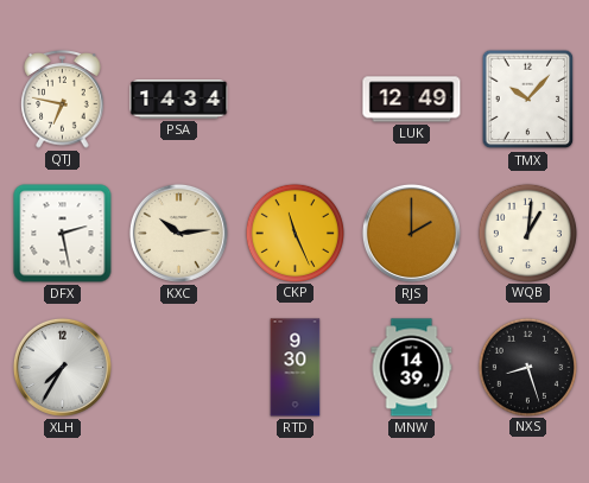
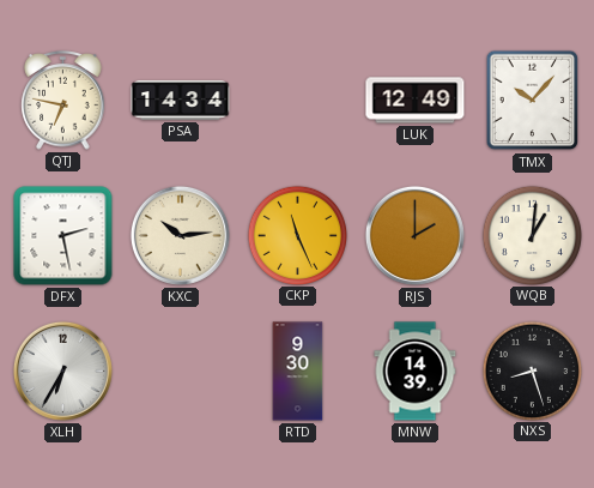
XLH: 7:35 -> 6:35 (62, 370)
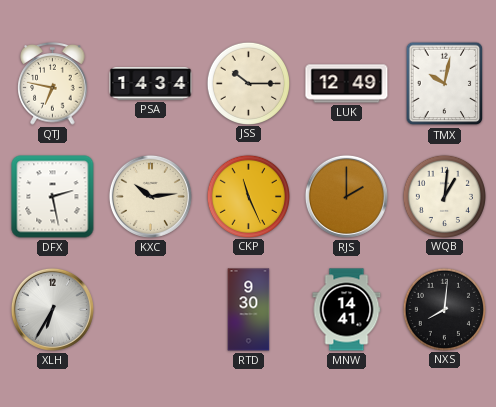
JSS: none -> 10:15 (248, 83)
TMX: 10:07 -> 10:02 (445, 84)
MNW: 14:39 -> 14:41 (347, 310)
NXS: 8:27 -> 8:01 (444, 309)
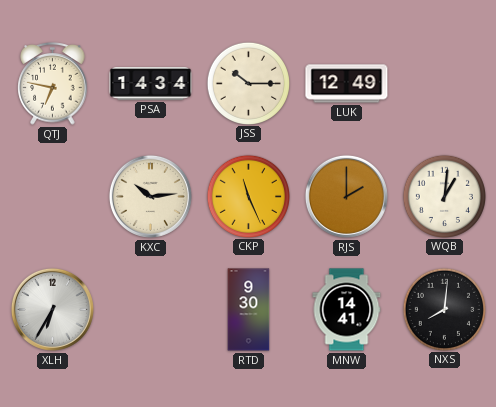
TMX: 10:02 -> none (445, 84)
DFX: 2:28 -> none (53, 197)
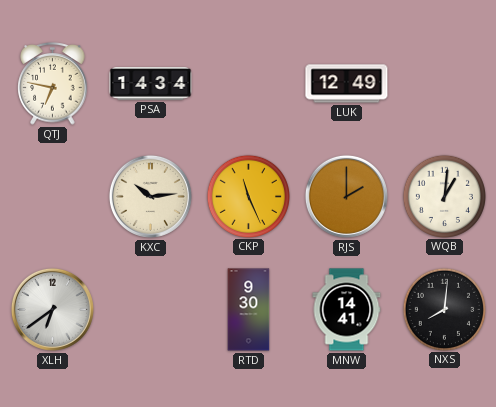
JSS: 10:15 -> none (248, 83)
XLH: 6:35 -> 6:39 (52, 309)
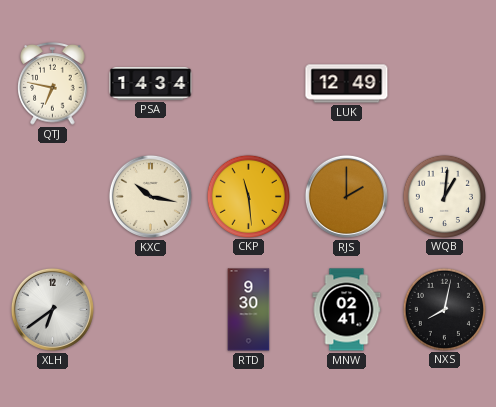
KXC: 10:14 -> 10:17 (150, 196)
CKP: 11:26 -> 11:29 (248, 196)
MNW: 14:41 -> 02:41 (347, 310)
NXS: 8:01 -> 8:02 (444, 309)
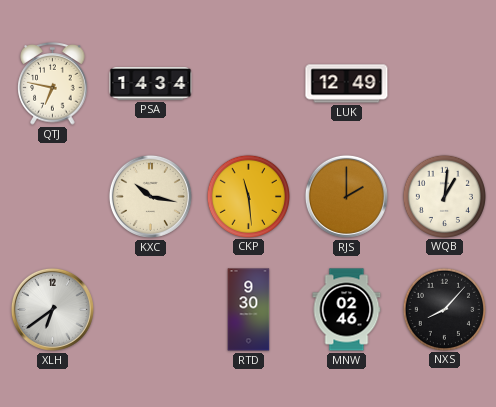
MNW: 02:41 -> 02:46 (347, 310)
NXS: 8:02 -> 8:07 (444, 309)
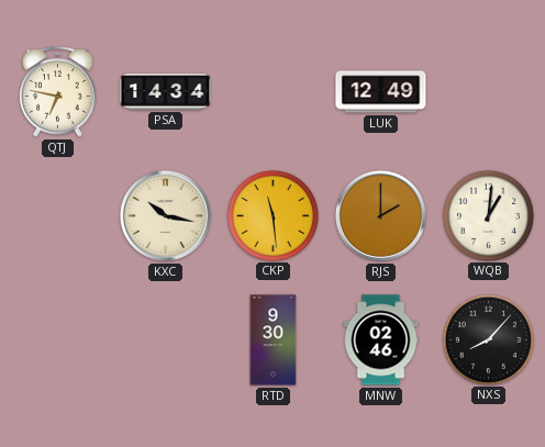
XLH: 6:39 -> none (52, 309)
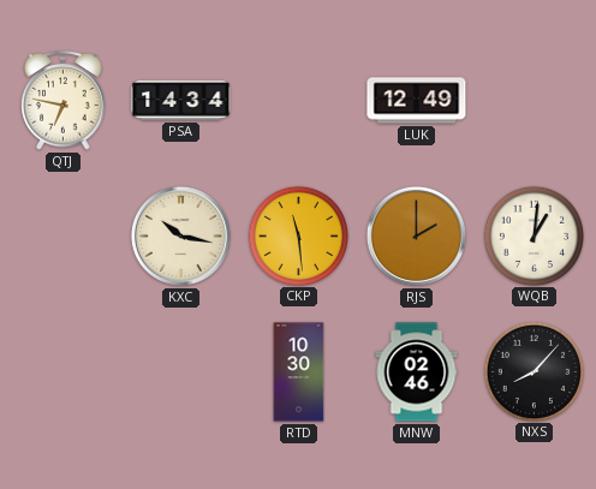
RTD: 9:30 -> 10:30 (299, 372)
